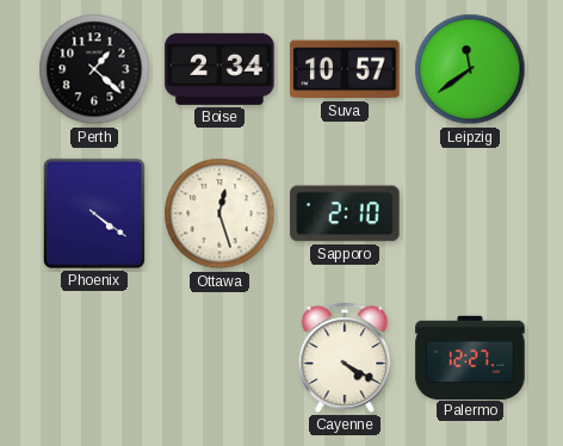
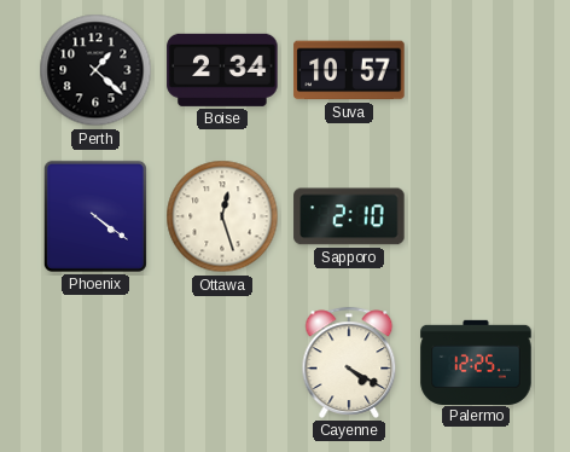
Leipzig: 11:39 -> none (470, 69)
Palermo: 12:27 -> 12:25 (476, 361)
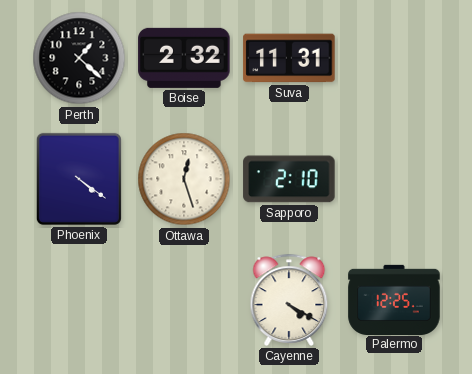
Boise: 2:34 -> 2:32 (184, 58)
Suva: 10:57 -> 11:31 (289, 58)
